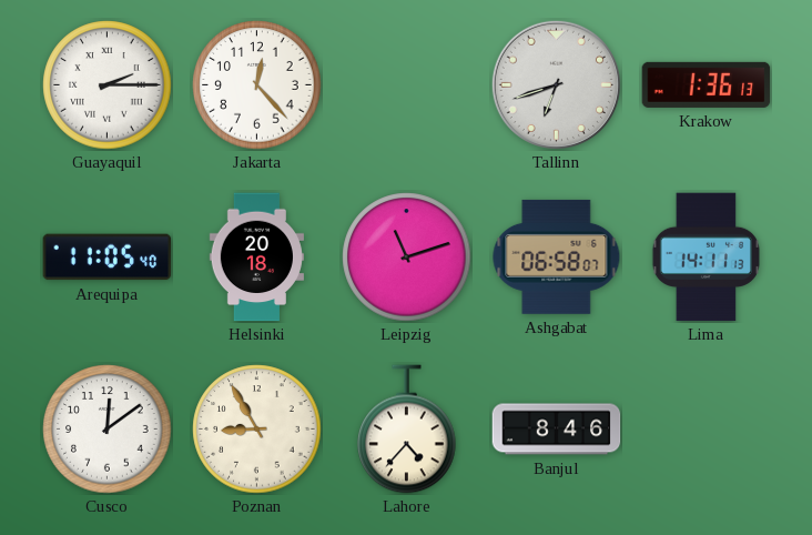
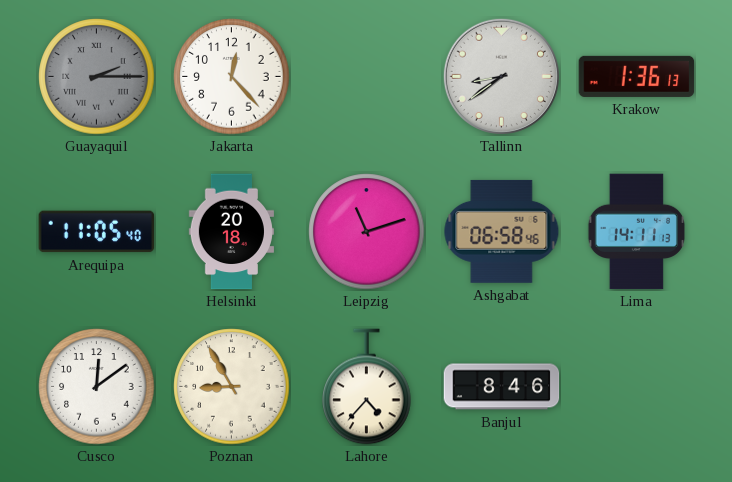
Guayaquil dial: white -> grey (97, 77)
Tallinn: 6:42 -> 8:39 (501, 76)
Ashgabat: 06:58:07 -> 06:58:46 (502, 231)
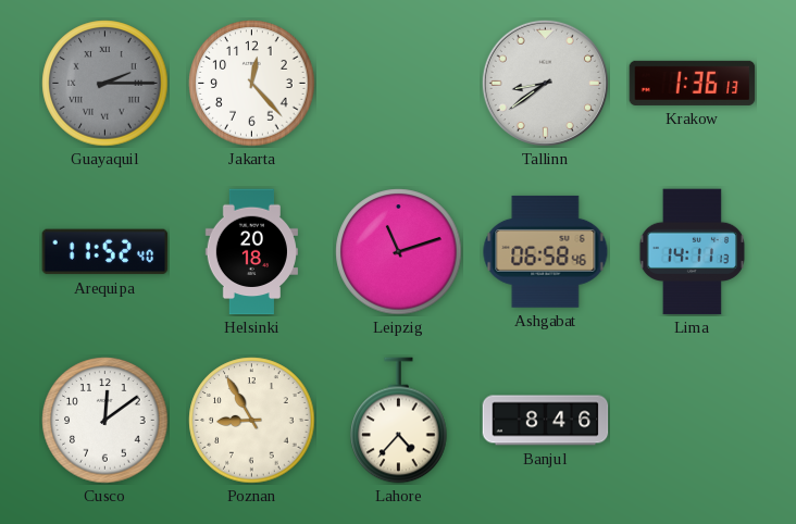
Arequipa: 11:05 -> 11:52 (105, 252)
